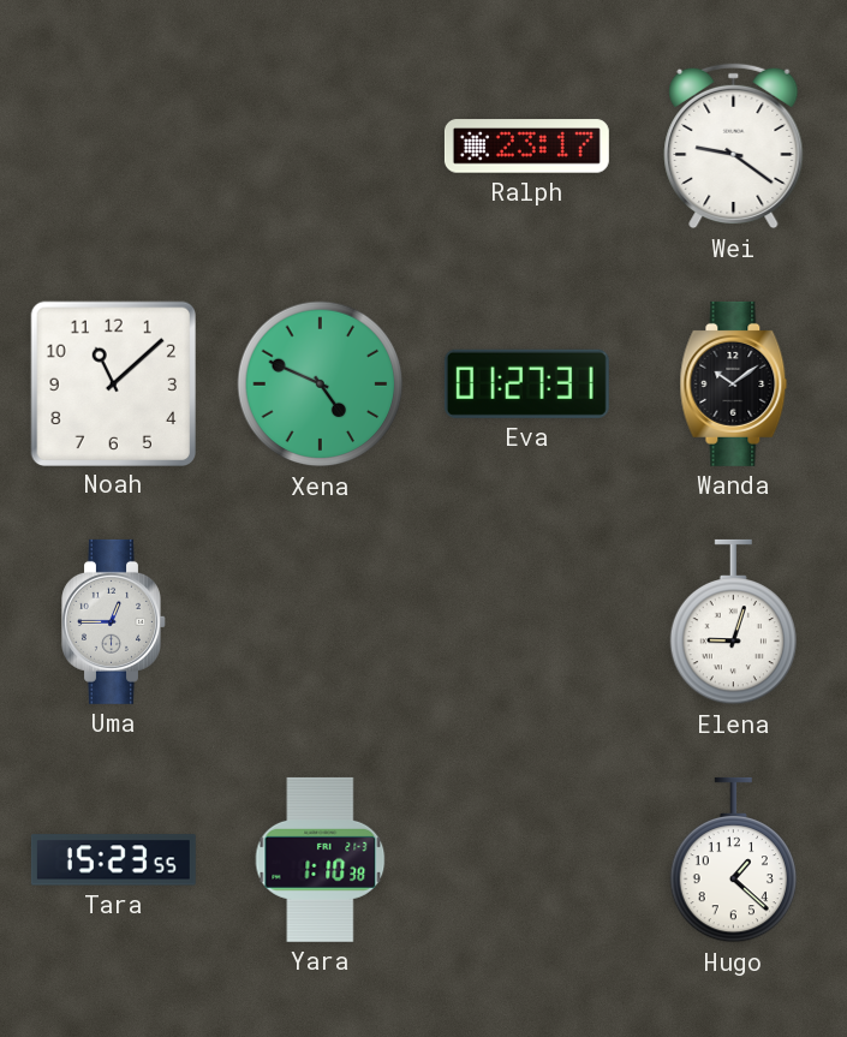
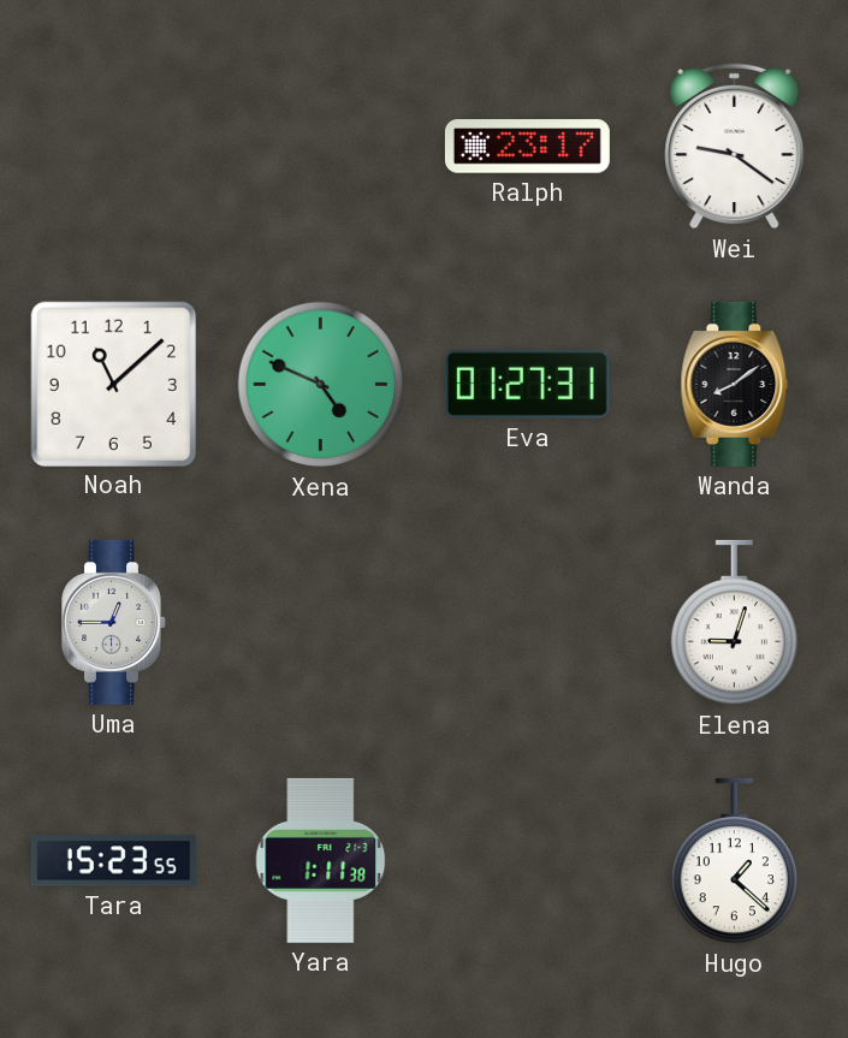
Wanda: 10:09 -> 8:09 (735, 384)
Yara: 1:10 -> 1:11 (321, 860)
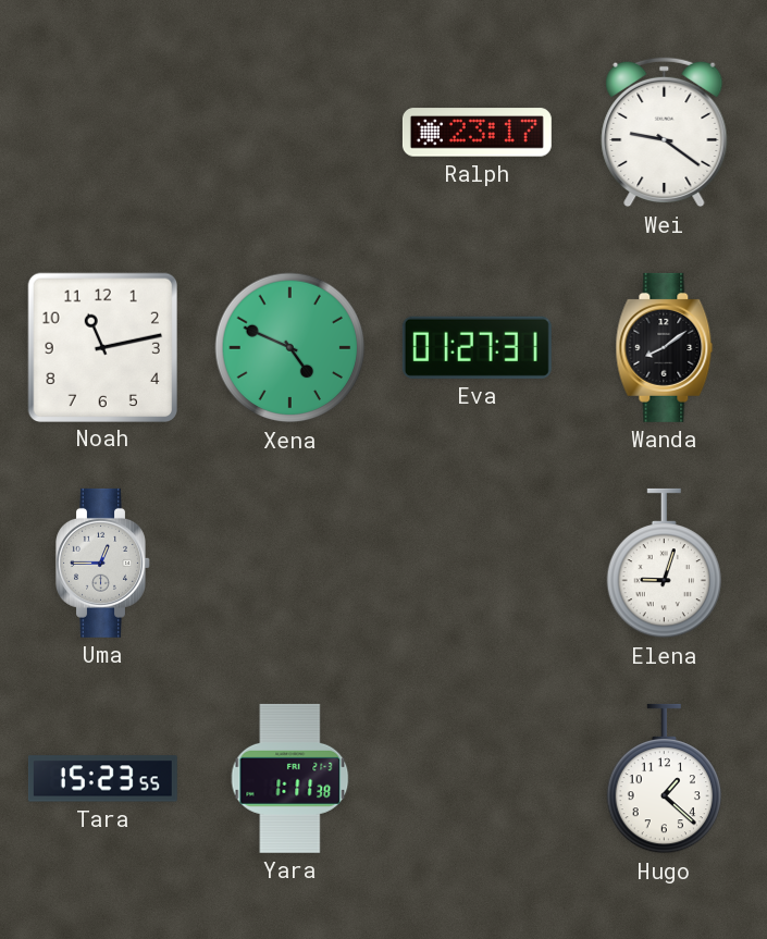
Noah: 11:08 -> 11:13 (102, 347)
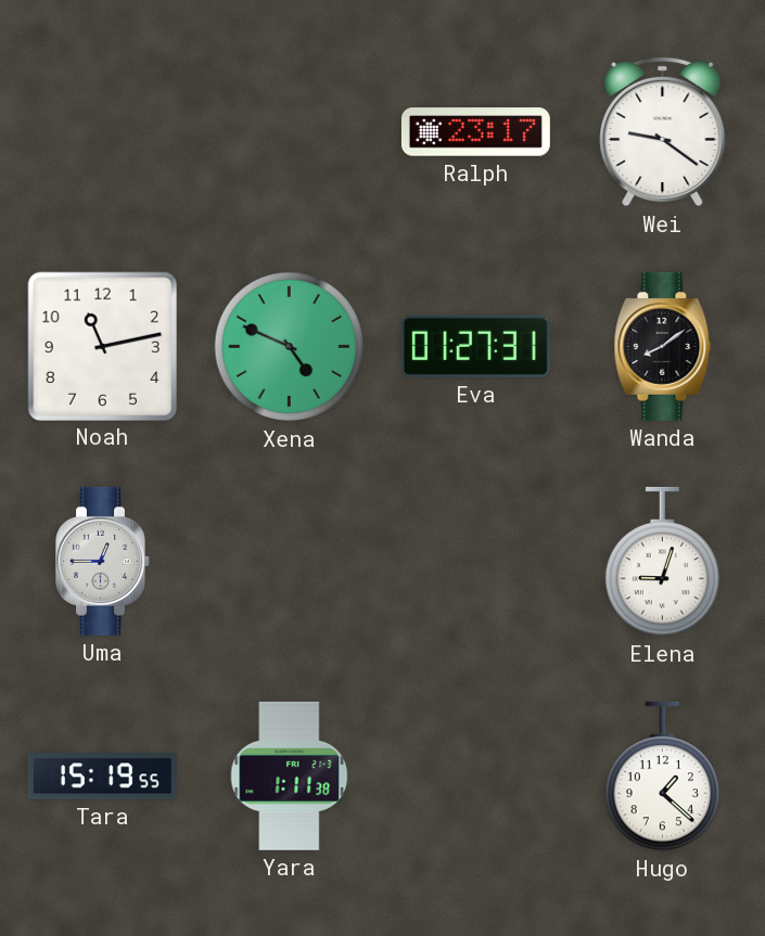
Tara: 15:23 -> 15:19 (102, 777)
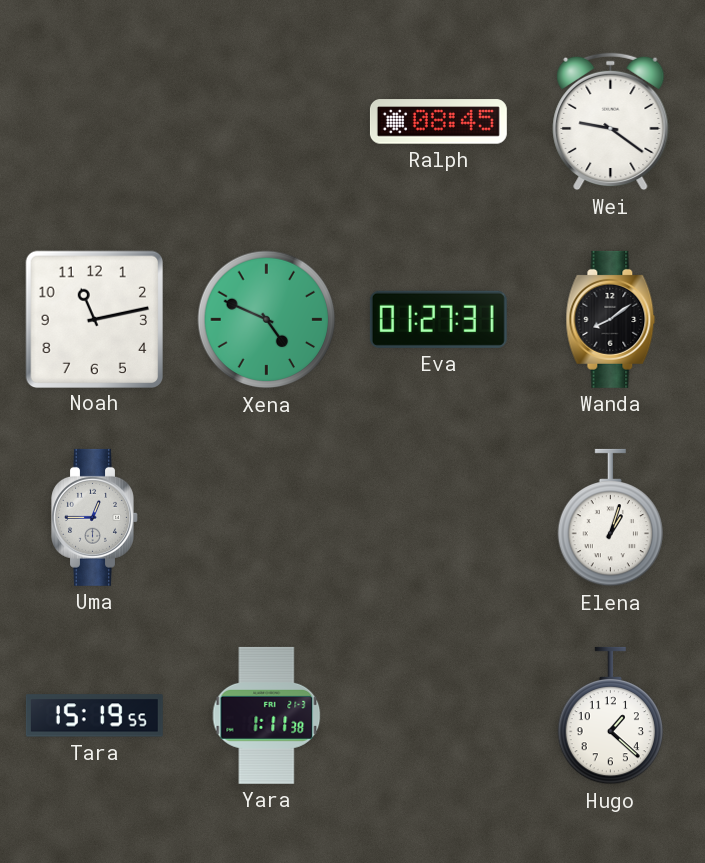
Ralph: 23:17 -> 08:45 (438, 122)
Elena: 9:03 -> 1:03 (610, 518)
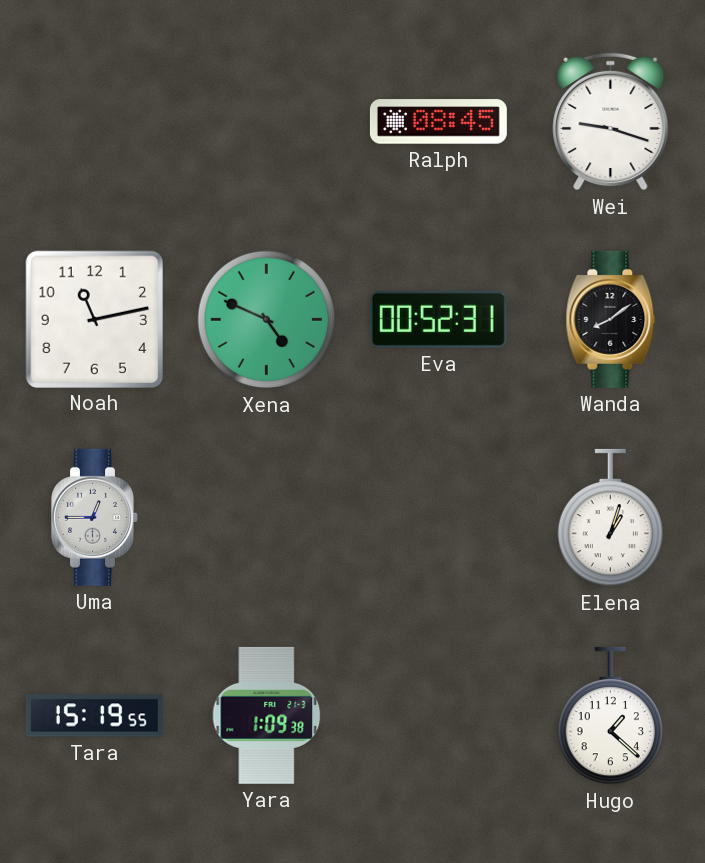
Wei: 9:21 -> 9:18 (611, 122)
Eva: 01:27 -> 00:52 (438, 319)
Yara: 1:11 -> 1:09 (267, 715)
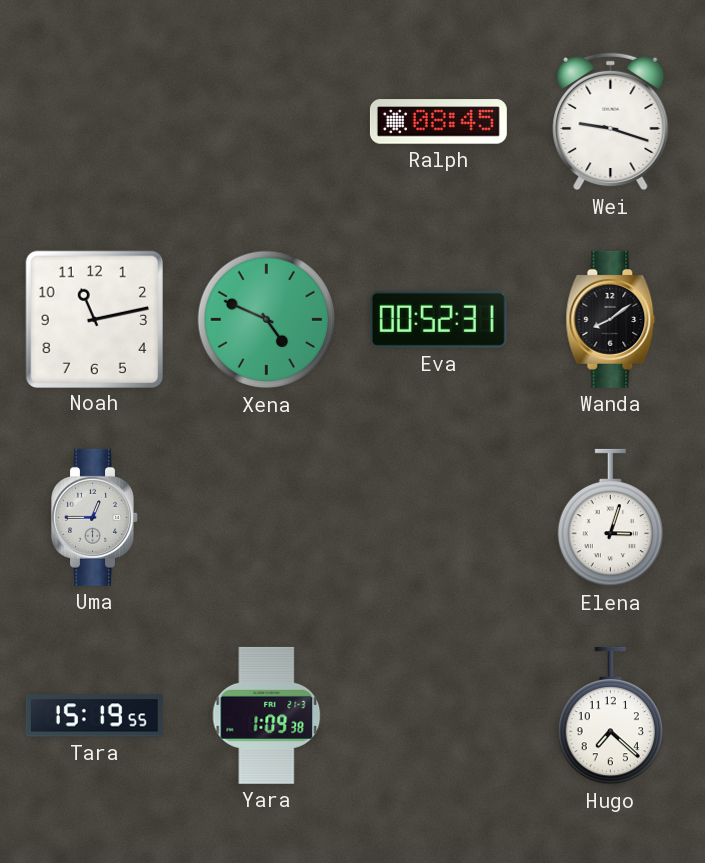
Elena: 1:03 -> 3:03 (610, 518)
Hugo: 1:22 -> 7:22 (610, 716)
